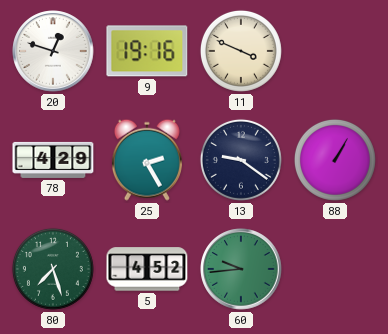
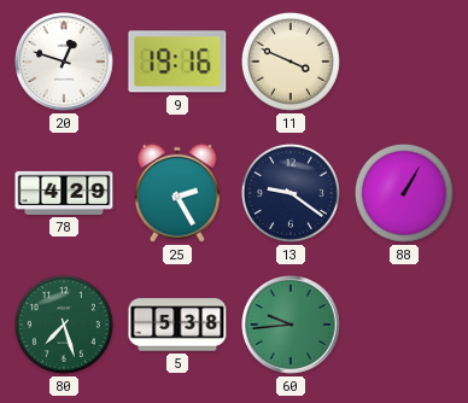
5: 4:52 -> 5:38 (177, 325)
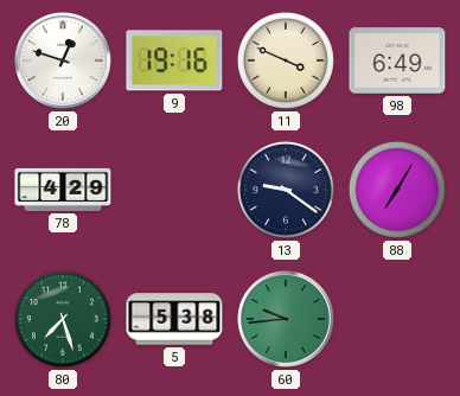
98: none -> 6:49 (397, 60)
25: 2:25 -> none (177, 193)
88: 1:05 -> 7:05 (397, 190)
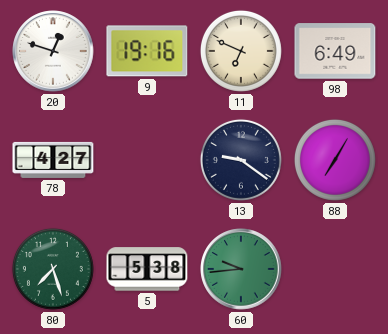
11: 3:49 -> 6:49 (241, 51)
78: 4:29 -> 4:27 (53, 160)
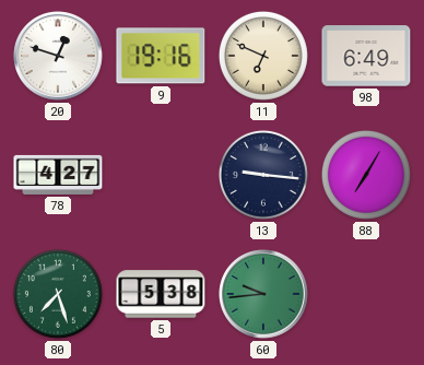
13: 9:21 -> 9:16 (263, 175)
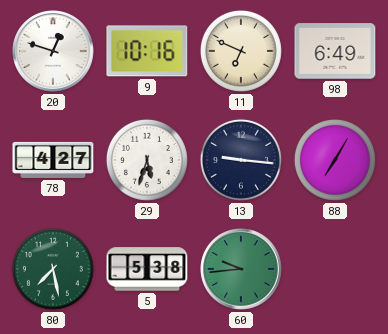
9: 19:16 -> 10:16 (147, 51)
29: none -> 5:33 (147, 160)
80: 7:27 -> 7:28 (53, 269)
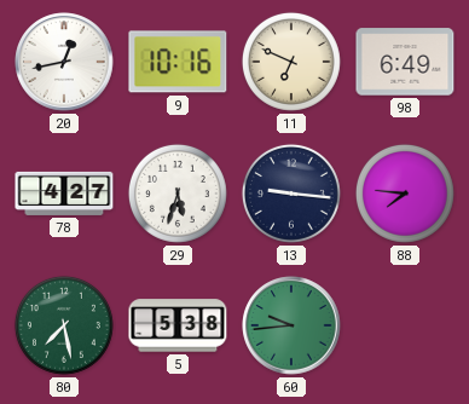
20: 12:48 -> 12:43 (64, 62)
88: 7:05 -> 7:46 (405, 194)
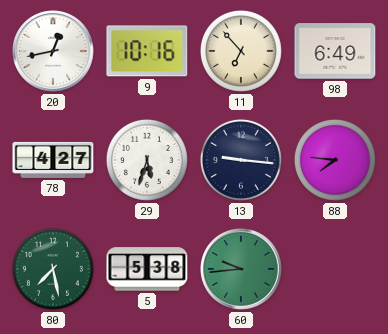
11: 6:49 -> 6:53 (241, 51)
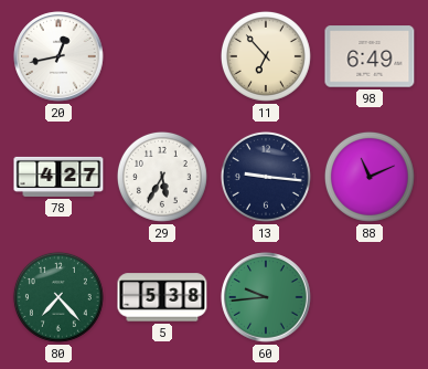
9: 10:16 -> none (147, 51)
29: 5:33 -> 5:35 (162, 177)
88: 7:46 -> 11:11 (370, 177)
80: 7:28 -> 7:23 (58, 297)
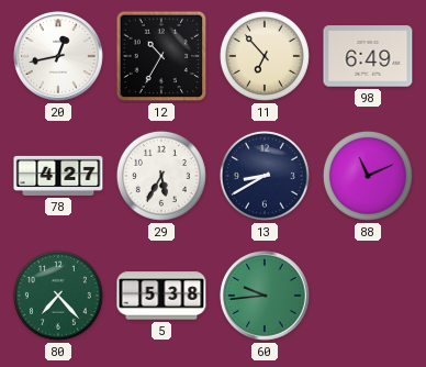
12: none -> 10:35 (161, 56)
13: 9:16 -> 8:40 (265, 176)
